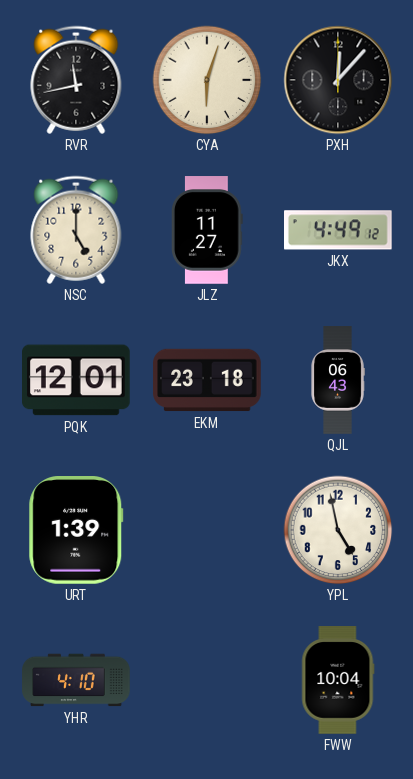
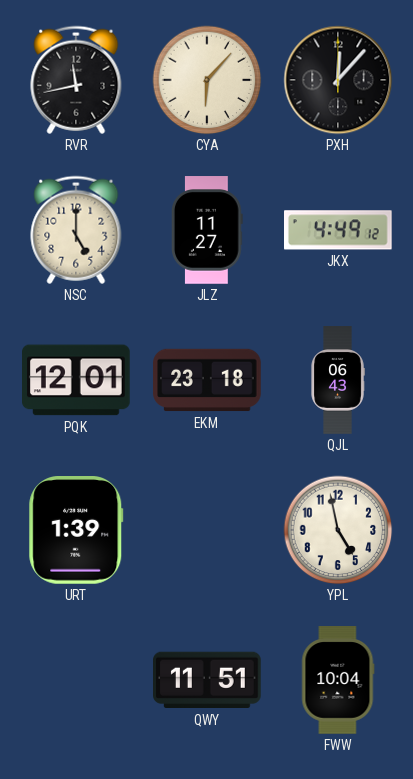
CYA: 6:03 -> 6:07 (207, 80)
YHR: 4:10 -> none (76, 680)
QWY: none -> 11:51 (208, 680)
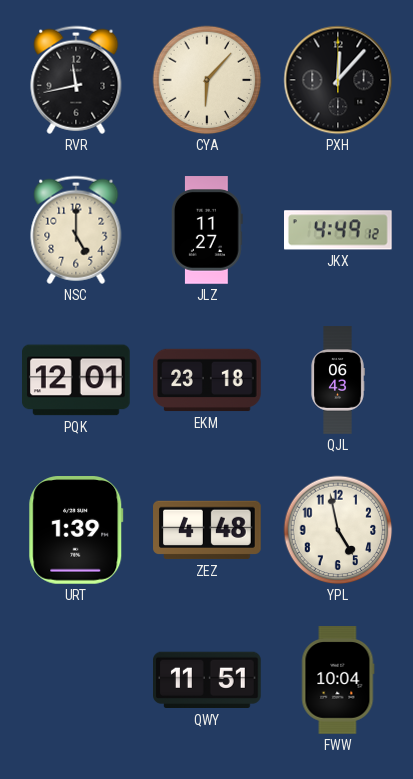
ZEZ: none -> 4:48 (207, 530)
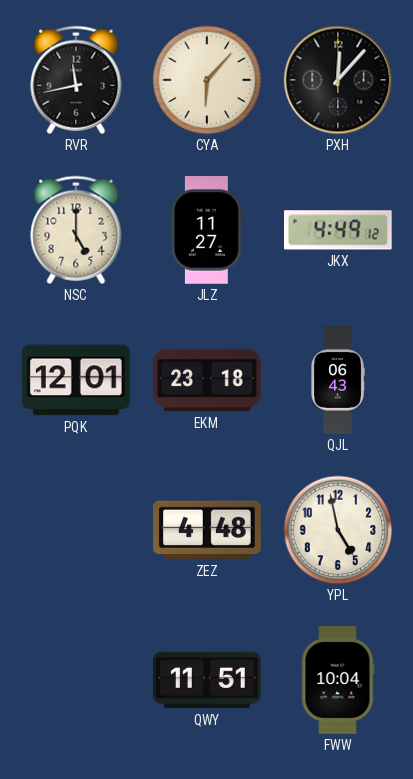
URT: 1:39 -> none (76, 531)
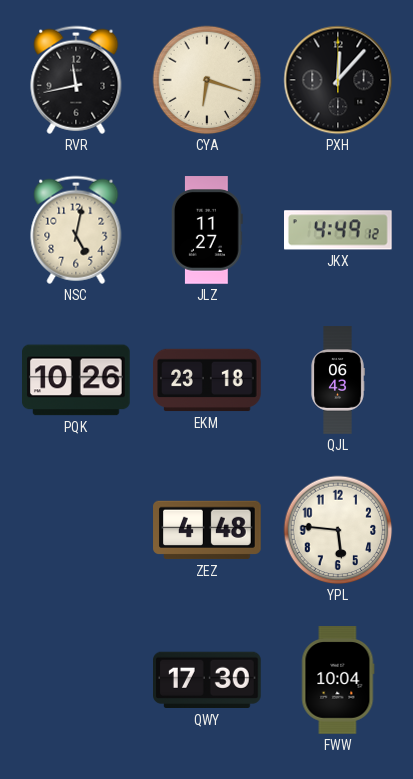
CYA: 6:07 -> 6:18 (207, 80)
NSC: 5:00 -> 5:02 (76, 230)
PQK: 12:01 -> 10:26 (77, 380)
YPL: 4:58 -> 5:46 (338, 530)
QWY: 11:51 -> 17:30 (208, 680)
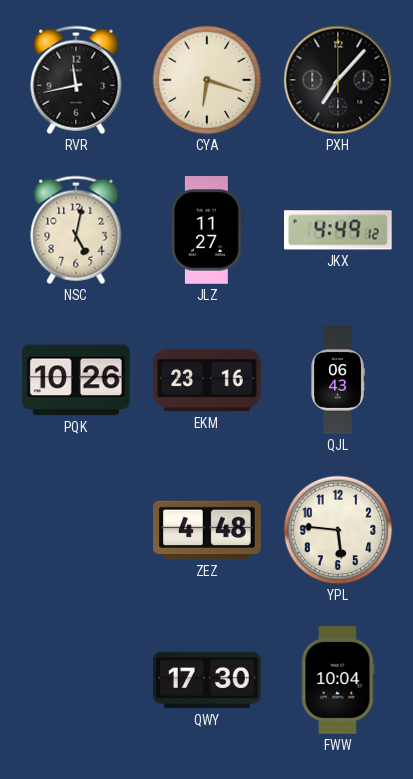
PXH: 12:07 -> 7:07 (338, 80)
EKM: 23:18 -> 23:16 (207, 380)
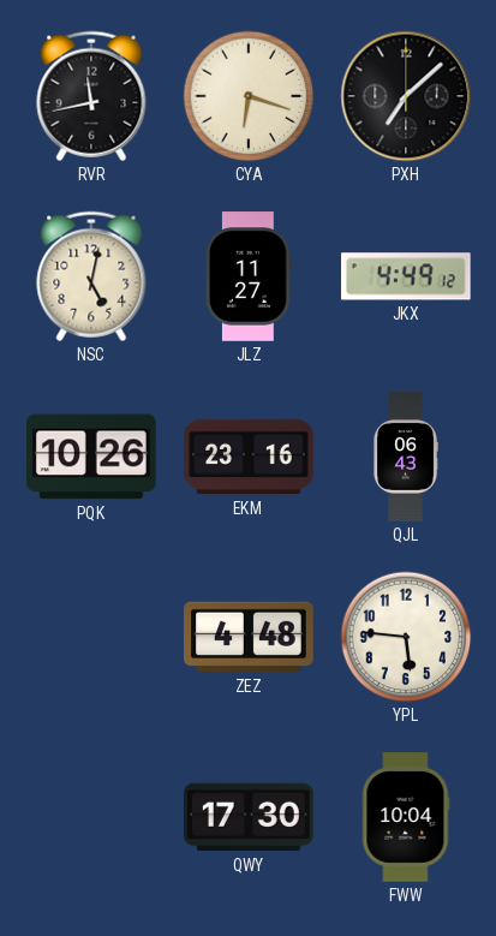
PXH: 7:07 -> 7:08 (406, 96)
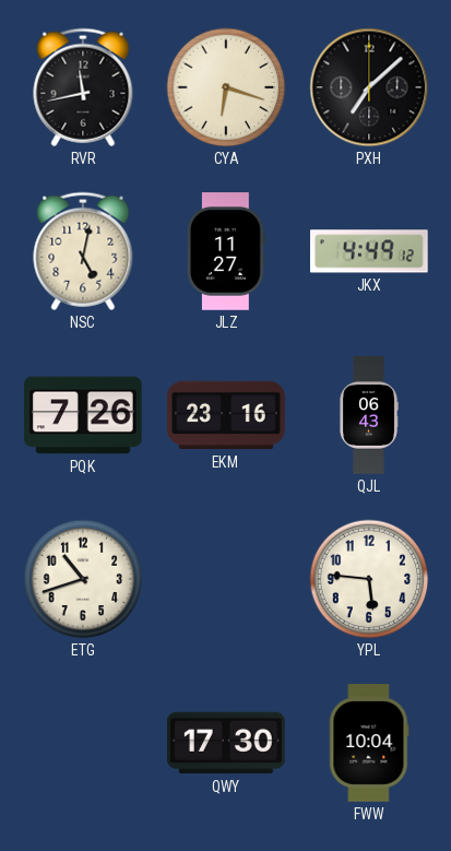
PQK: 10:26 -> 7:26 (84, 415)
ETG: none -> 10:42 (83, 579)
ZEZ: 4:48 -> none (249, 637)
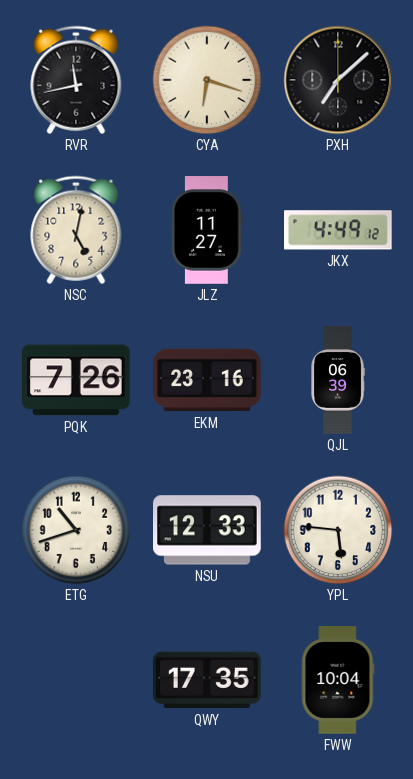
QJL: 06:43 -> 06:39 (338, 380)
NSU: none -> 12:33 (207, 530)
QWY: 17:30 -> 17:35 (208, 680)
